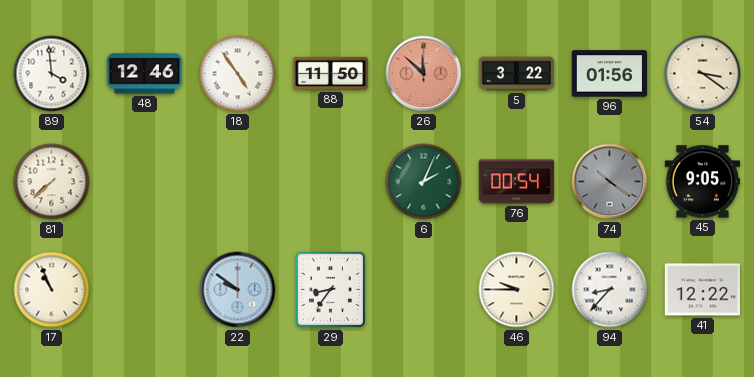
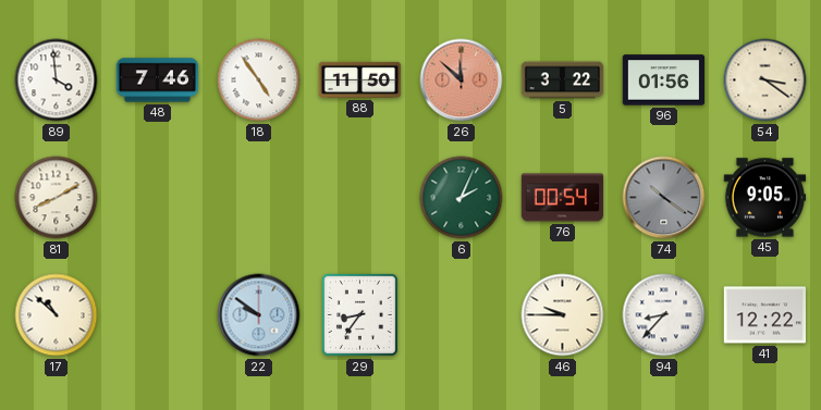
48: 12:46 -> 7:46 (158, 80)
81: 7:38 -> 8:10 (57, 198)
17: 10:56 -> 10:52 (57, 315)
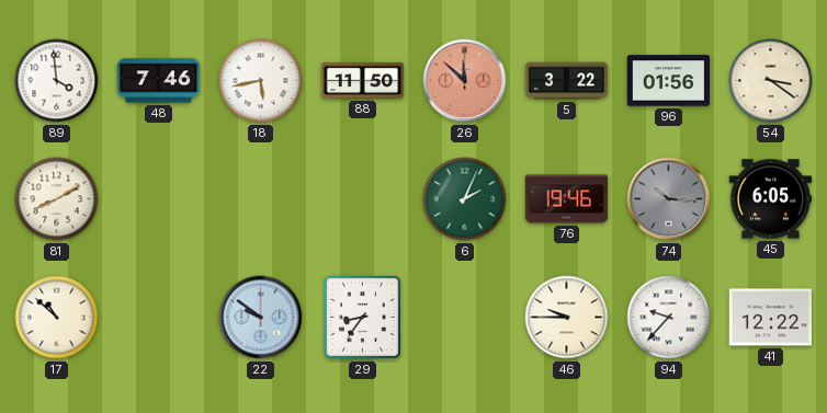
18: 4:54 -> 5:43 (261, 81)
76: 00:54 -> 19:46 (567, 199)
74: 10:21 -> 10:16 (669, 199)
45: 9:05 -> 6:05 (771, 199)
94: 8:37 -> 9:37 (669, 318)
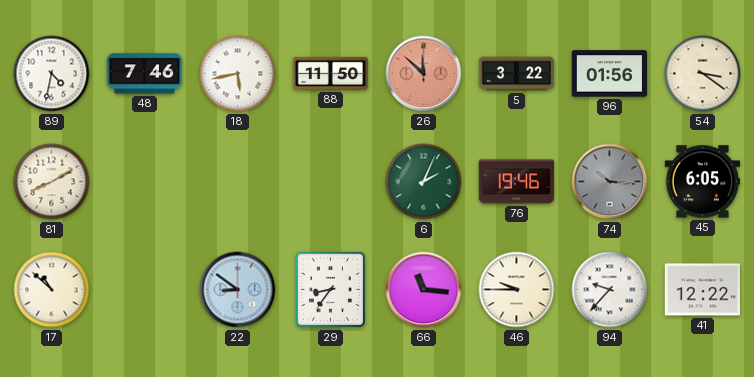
89: 3:59 -> 4:32 (52, 74)
22: 9:51 -> 8:51 (238, 290)
66: none -> 11:16 (424, 290)
